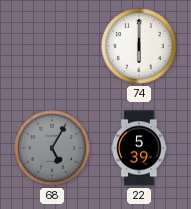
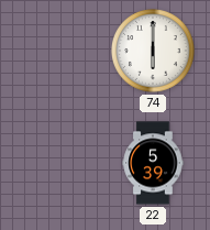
68: 5:05 -> none (53, 149)
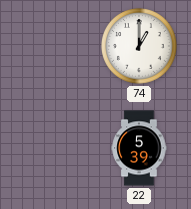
74: 6:00 -> 1:00 (140, 47)
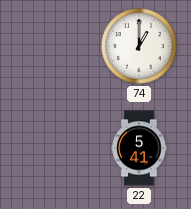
22: 5:39 -> 5:41 (139, 148)
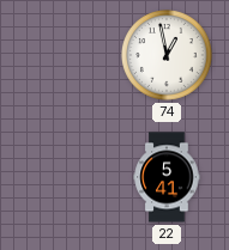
74: 1:00 -> 12:58 (168, 56)
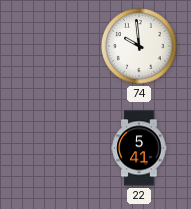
74: 12:58 -> 9:59 (140, 47)
